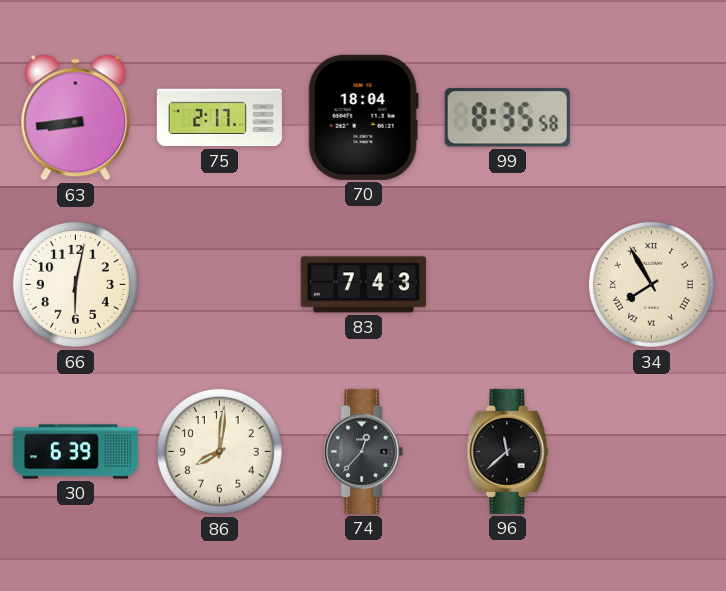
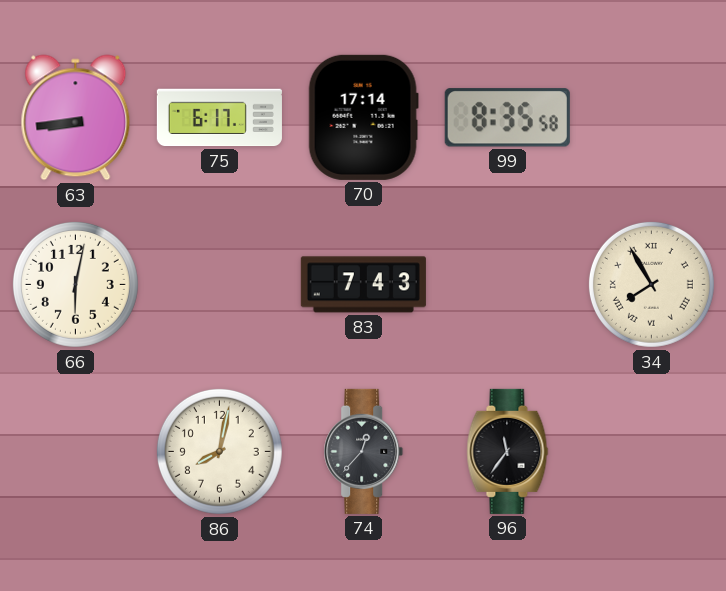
75: 2:17 -> 6:17 (219, 118)
70: 18:04 -> 17:14 (363, 117)
30: 6:39 -> none (75, 452)
86: 8:01 -> 8:02 (219, 451)
96: 11:38 -> 11:36 (508, 451)
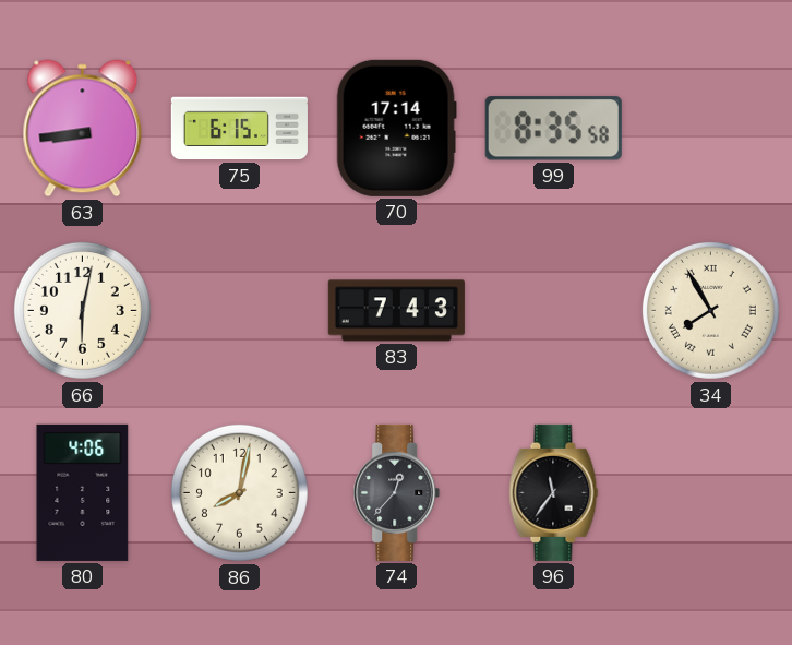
75: 6:17 -> 6:15 (239, 129)
80: none -> 4:06 (83, 492)
